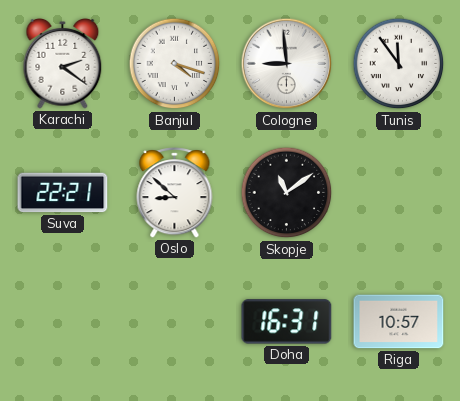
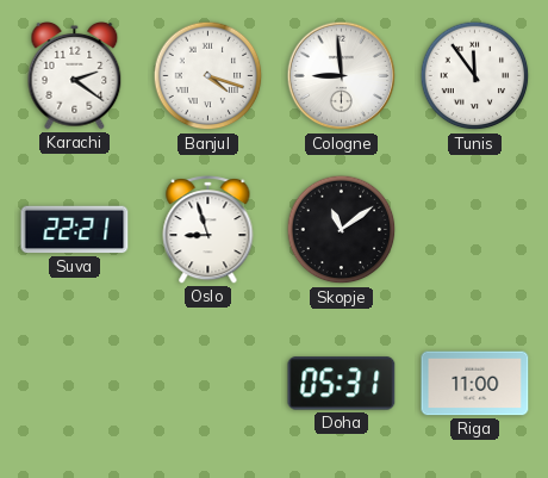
Oslo: 8:52 -> 8:57 (208, 230)
Doha: 16:31 -> 05:31 (342, 384)
Riga: 10:57 -> 11:00 (475, 384)
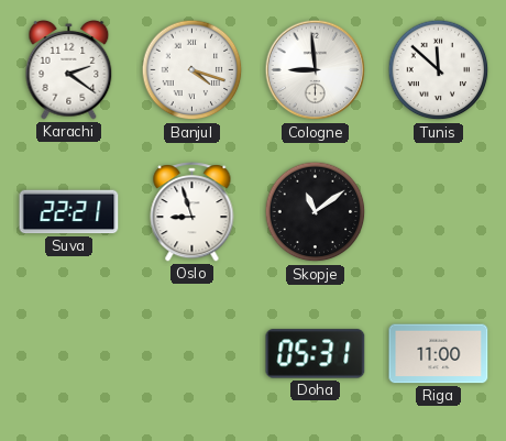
Tunis: 11:54 -> 11:52 (439, 70)
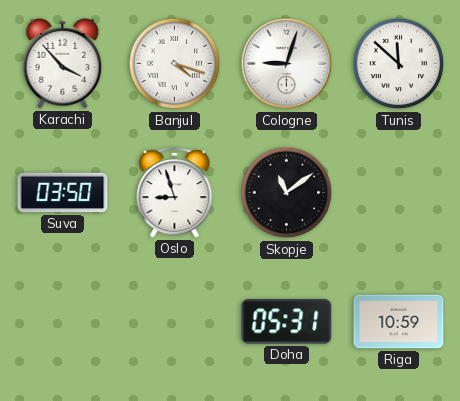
Karachi: 2:21 -> 3:53 (63, 64)
Cologne: 8:59 -> 9:03 (287, 64)
Suva: 22:21 -> 03:50 (63, 193)
Riga: 11:00 -> 10:59 (399, 322)
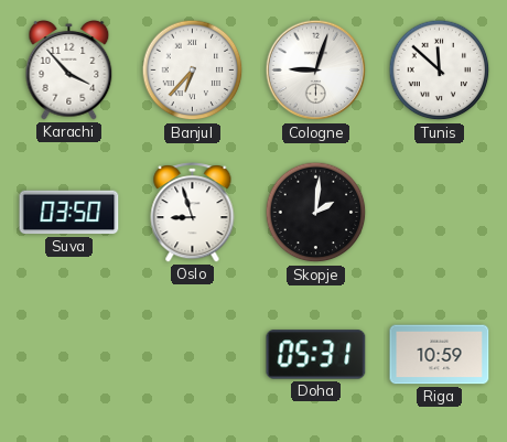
Banjul: 4:18 -> 6:37 (193, 71)
Skopje: 11:09 -> 2:01 (316, 213)
